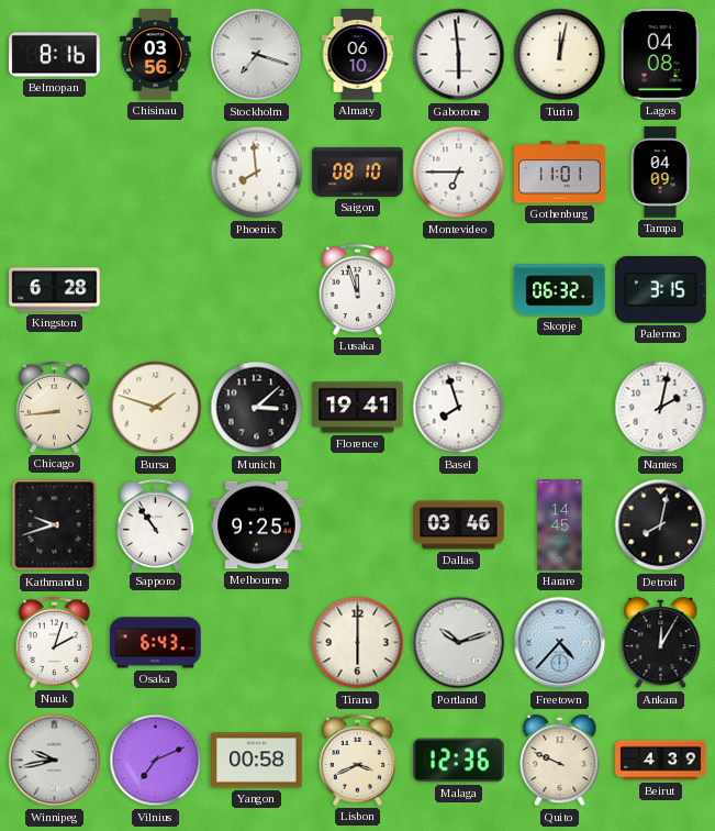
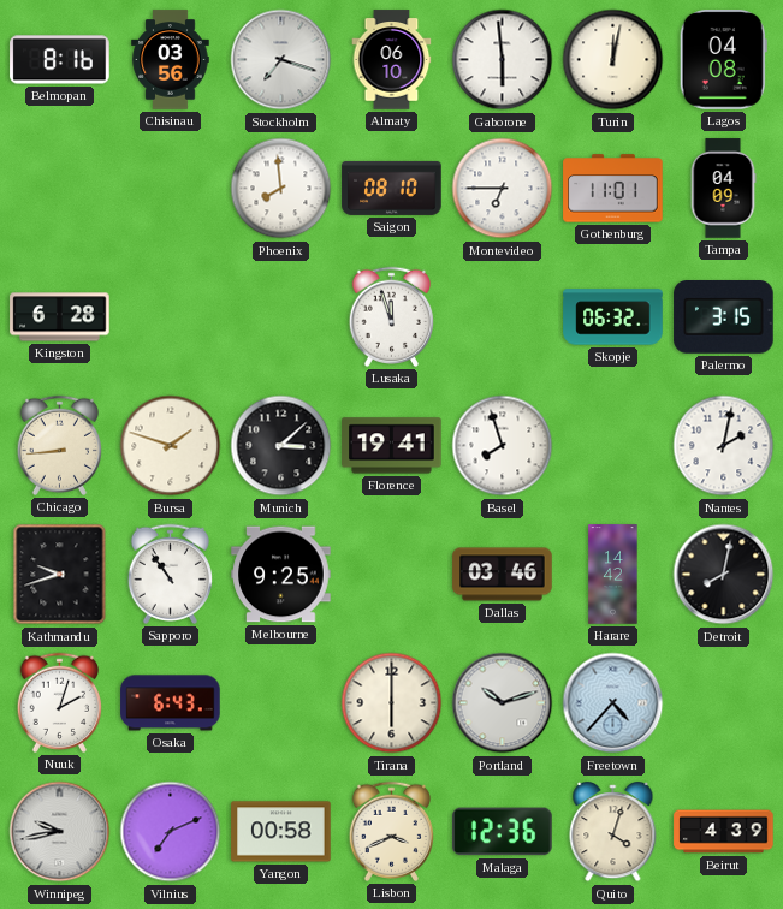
Harare: 14:45 -> 14:42 (613, 575)
Ankara: 12:05 -> none (661, 643)
Quito: 9:49 -> 4:03 (613, 832)
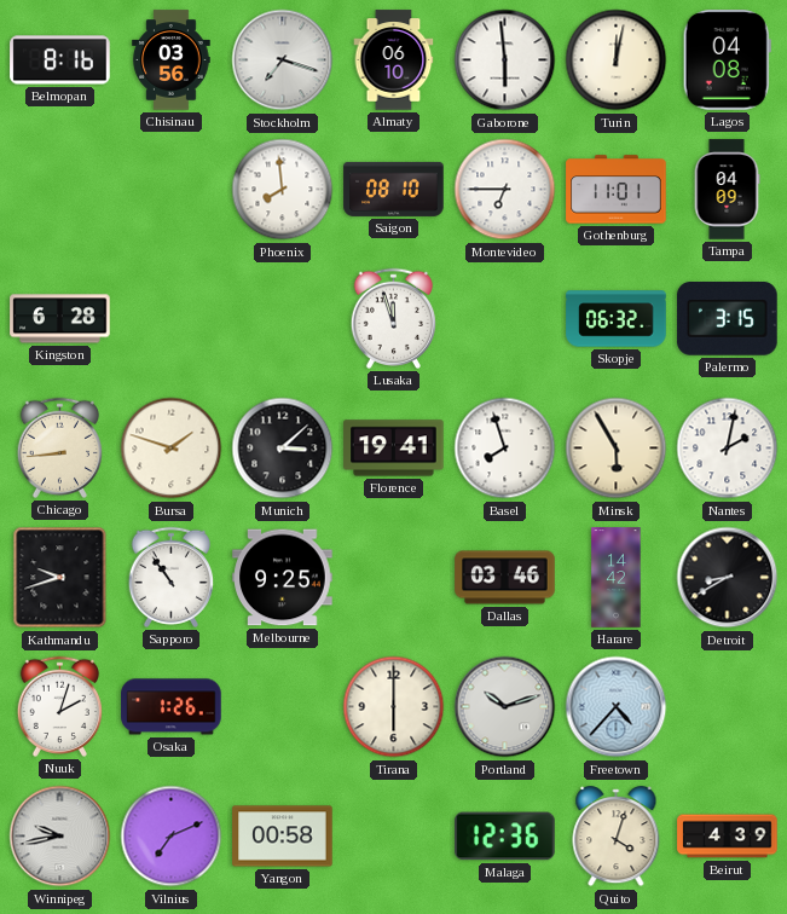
Minsk: none -> 5:55 (617, 449)
Detroit: 8:02 -> 8:40 (728, 578)
Osaka: 6:43 -> 1:26 (172, 707)
Lisbon: 3:41 -> none (391, 831)
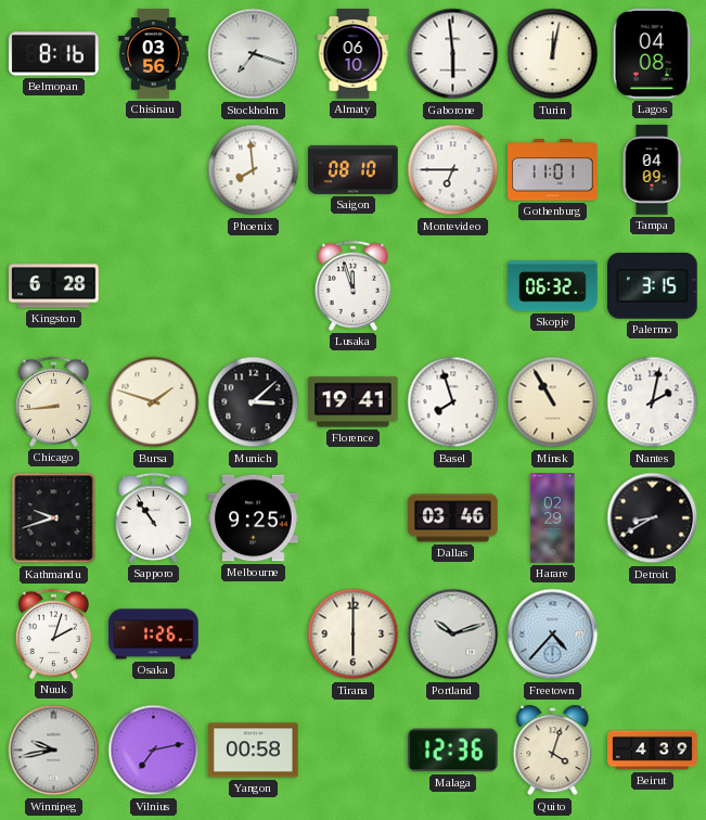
Minsk: 5:55 -> 10:55 (553, 402)
Harare: 14:42 -> 02:29 (553, 518)
Vilnius: 7:11 -> 7:13 (154, 751)
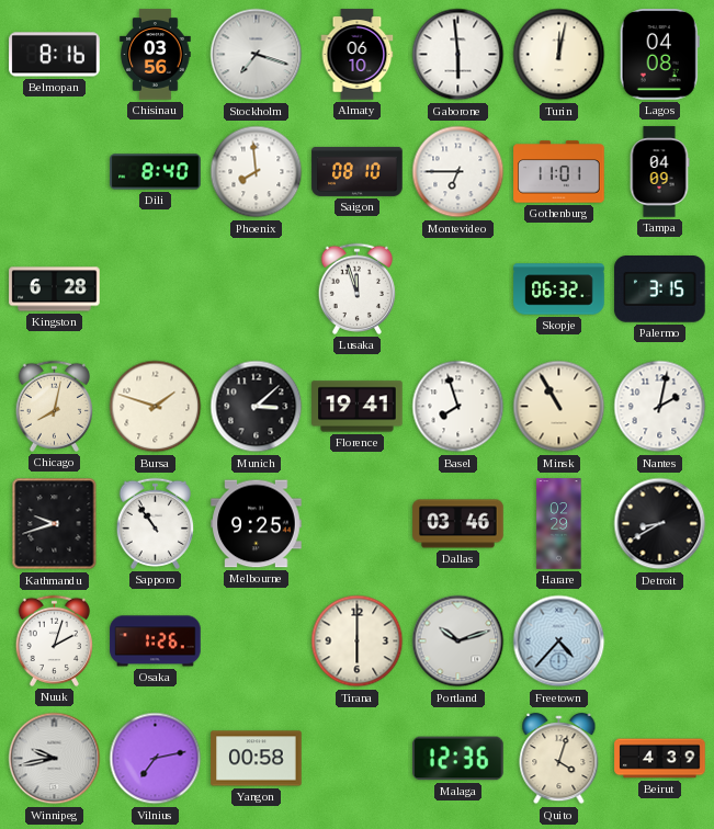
Dili: none -> 8:40 (156, 172)
Chicago: 8:44 -> 8:02 (54, 406)
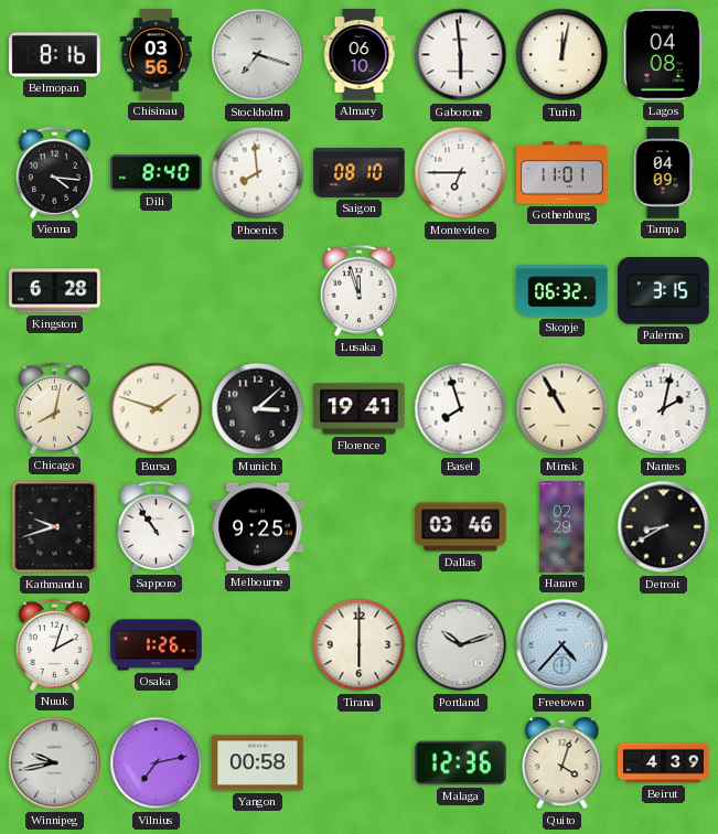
Vienna: none -> 4:16 (54, 172)
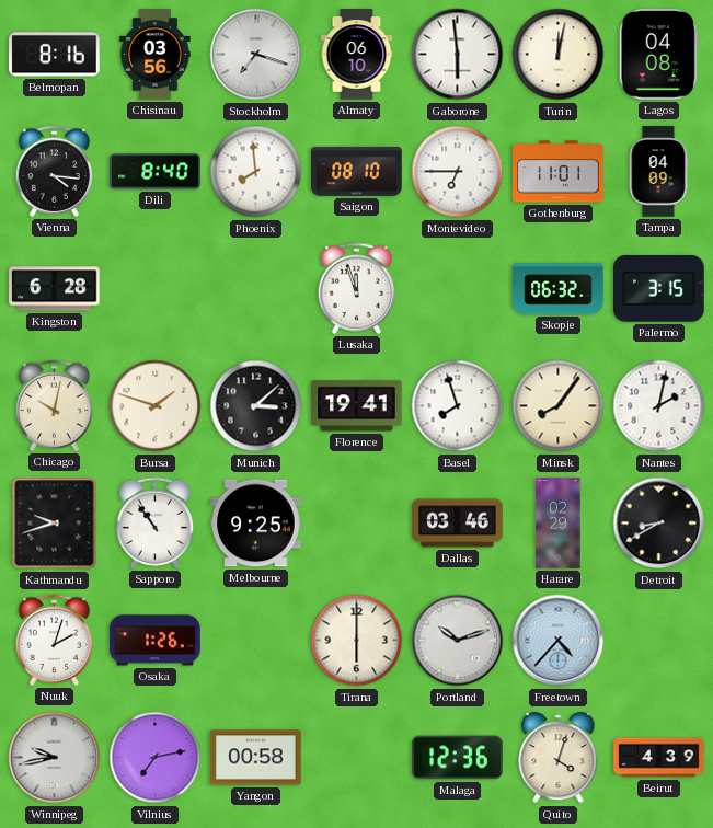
Chicago: 8:02 -> 10:02 (54, 405)
Minsk: 10:55 -> 8:06 (559, 406)
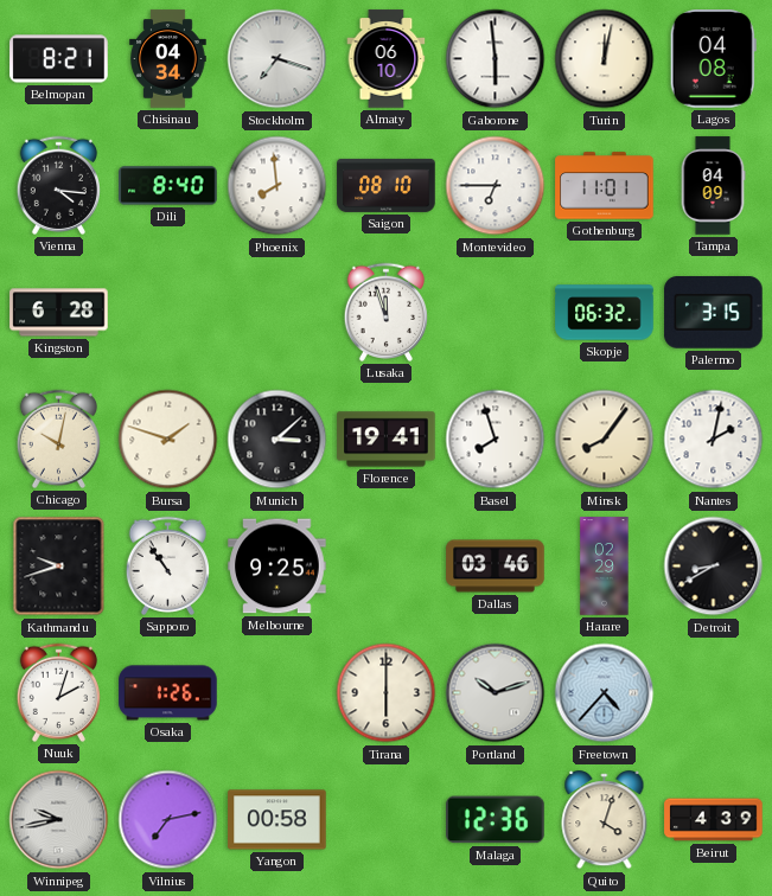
Belmopan: 8:16 -> 8:21 (59, 59)
Chisinau: 03:56 -> 04:34 (168, 59)
